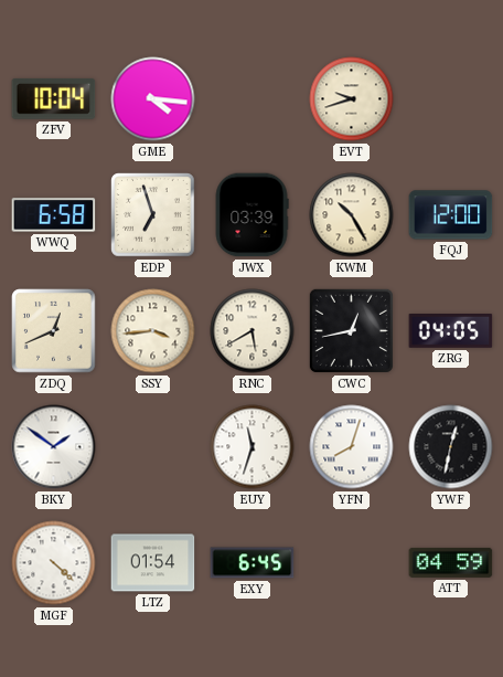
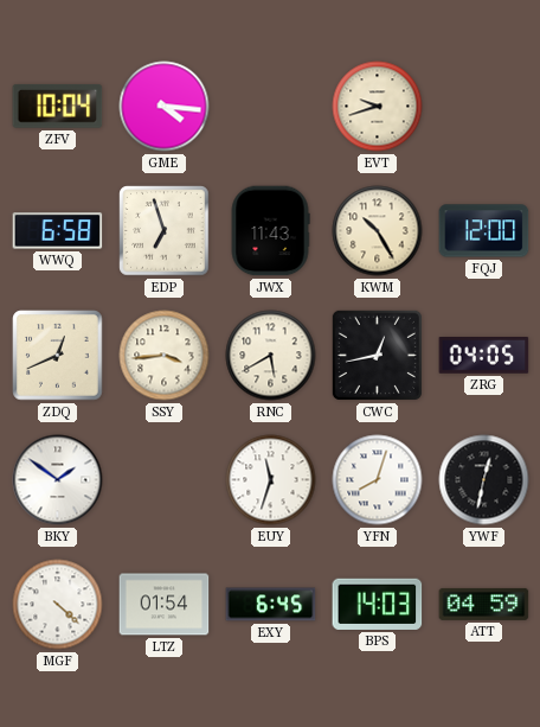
JWX: 03:39 -> 11:43 (270, 231)
BPS: none -> 14:03 (378, 604)
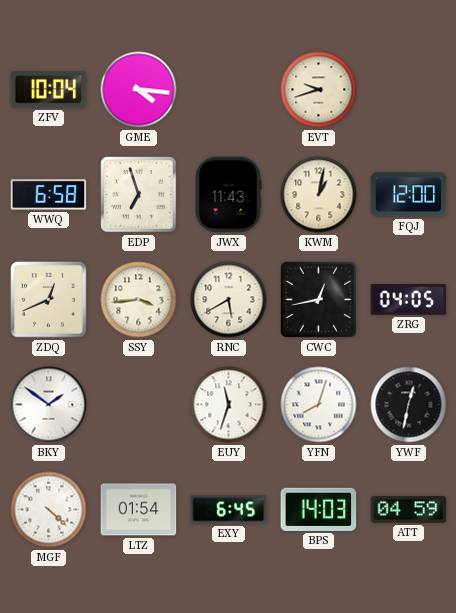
KWM: 10:25 -> 1:02 (319, 195)
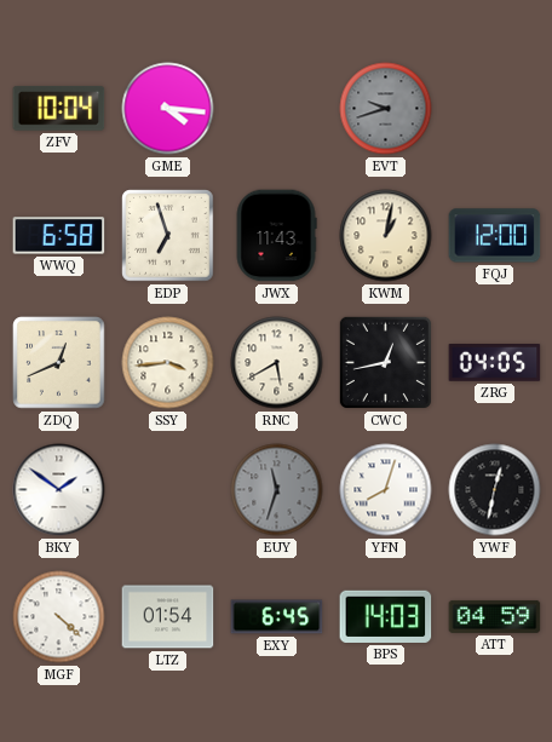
EVT dial: cream -> grey (386, 109)
EUY dial: white -> grey (277, 490)
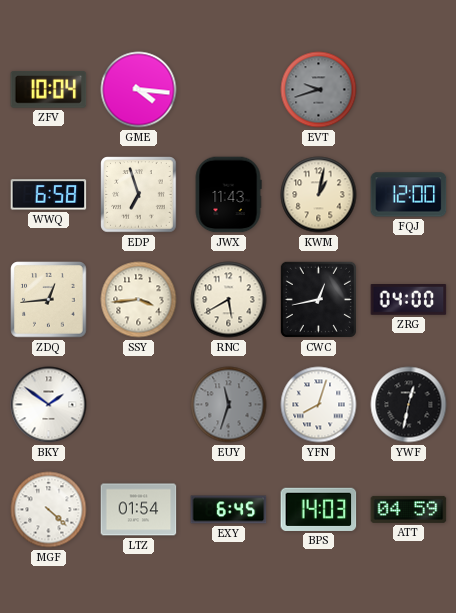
ZDQ: 12:41 -> 12:44 (49, 300)
ZRG: 04:05 -> 04:00 (409, 300)
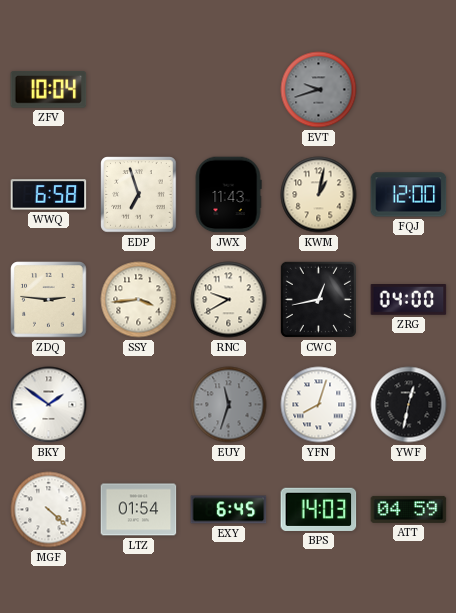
GME: 4:16 -> none (139, 90)
ZDQ: 12:44 -> 2:46 (49, 300)
RNC: 5:40 -> 9:40 (229, 300)
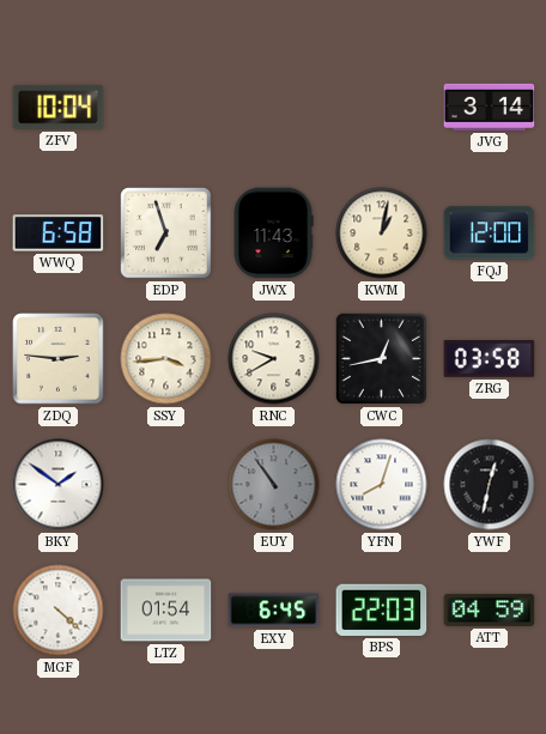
EVT: 9:42 -> none (319, 90)
JVG: none -> 3:14 (490, 107)
ZRG: 04:00 -> 03:58 (490, 359)
EUY: 11:33 -> 10:54 (274, 485)
BPS: 14:03 -> 22:03 (382, 609)
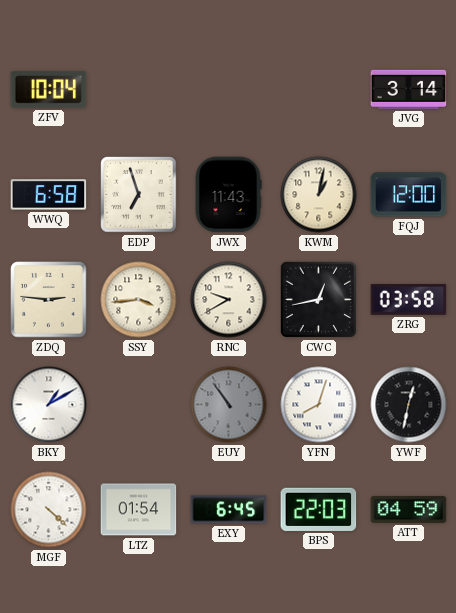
BKY: 1:51 -> 1:10 (49, 405)
